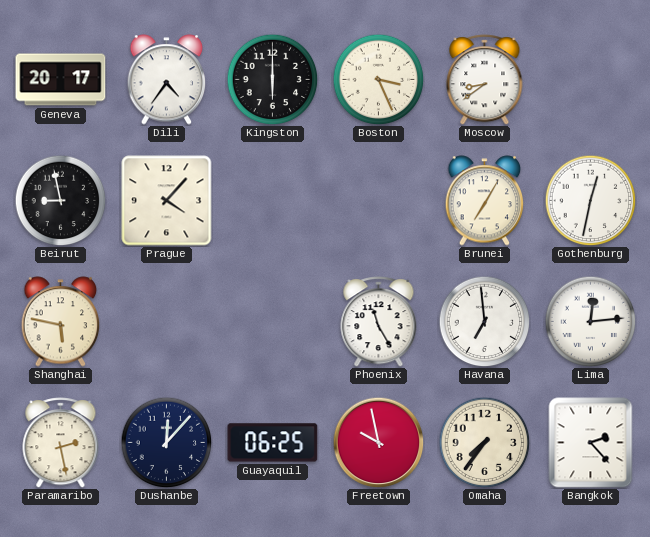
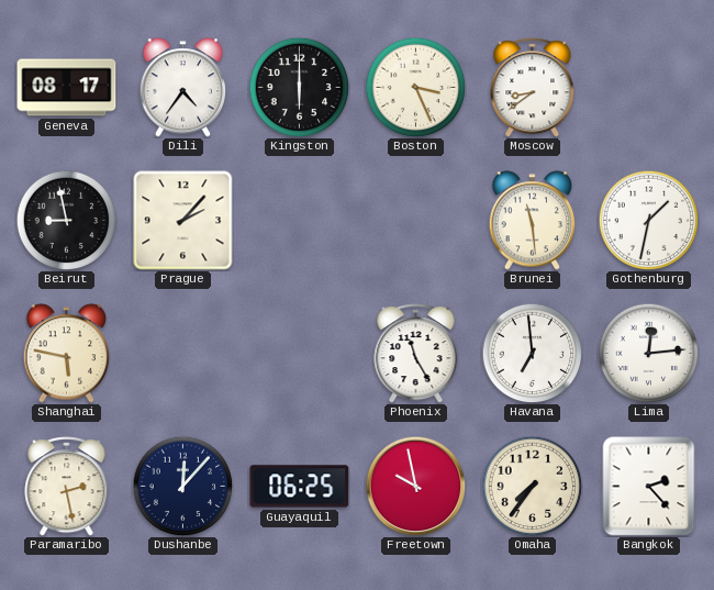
Geneva: 20:17 -> 08:17 (67, 88)
Prague: 4:07 -> 2:07 (183, 221)
Brunei: 7:05 -> 11:29 (533, 221)
Gothenburg: 12:32 -> 1:32 (648, 220)
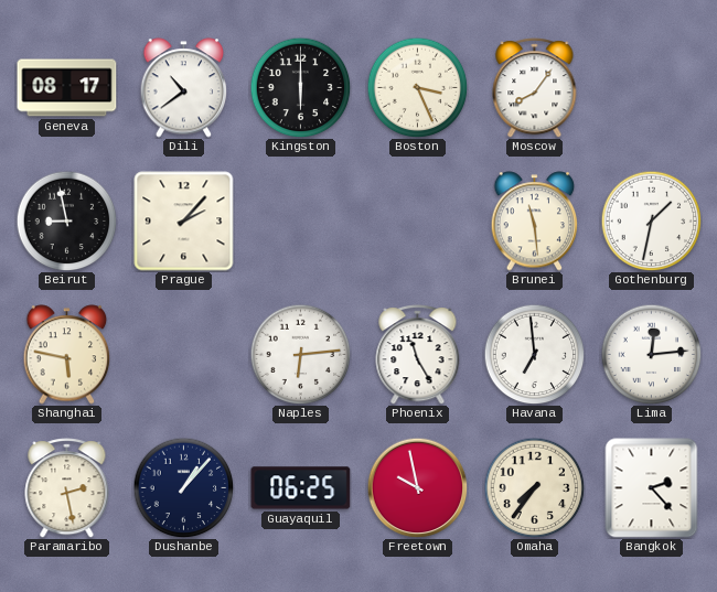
Dili: 4:36 -> 10:39 (184, 88)
Moscow: 8:39 -> 8:06 (535, 88)
Naples: none -> 6:14 (300, 354)
Dushanbe: 12:07 -> 1:07 (183, 487)
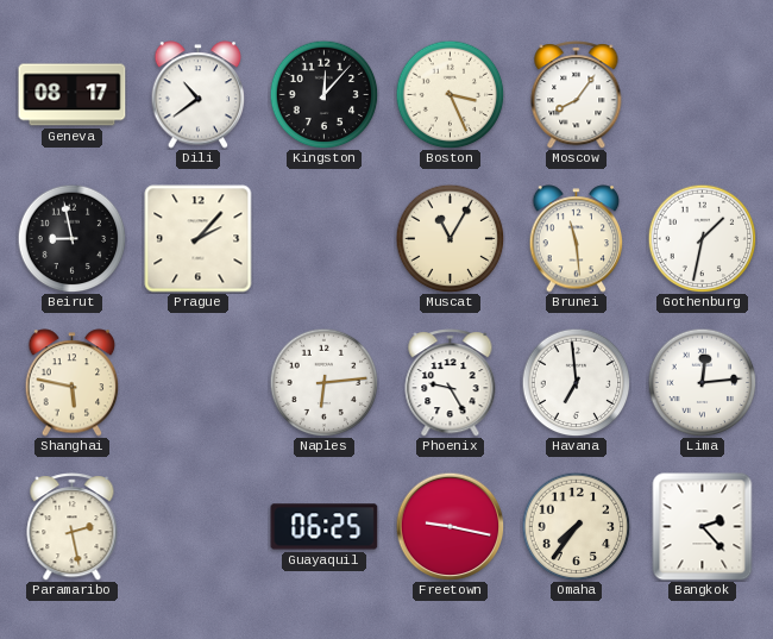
Kingston: 6:00 -> 12:07 (323, 94)
Muscat: none -> 11:05 (450, 238)
Phoenix: 11:25 -> 9:25 (451, 383)
Dushanbe: 1:07 -> none (183, 487)
Freetown: 9:58 -> 9:17 (450, 526)
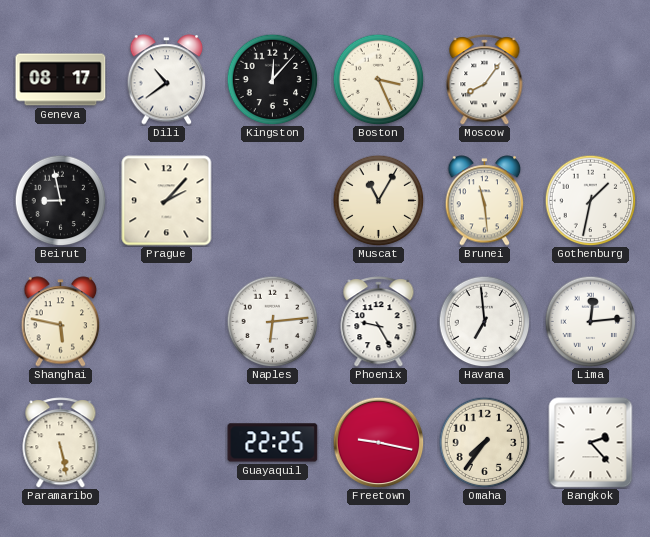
Paramaribo: 2:28 -> 5:28 (61, 443)
Guayaquil: 06:25 -> 22:25 (273, 443)
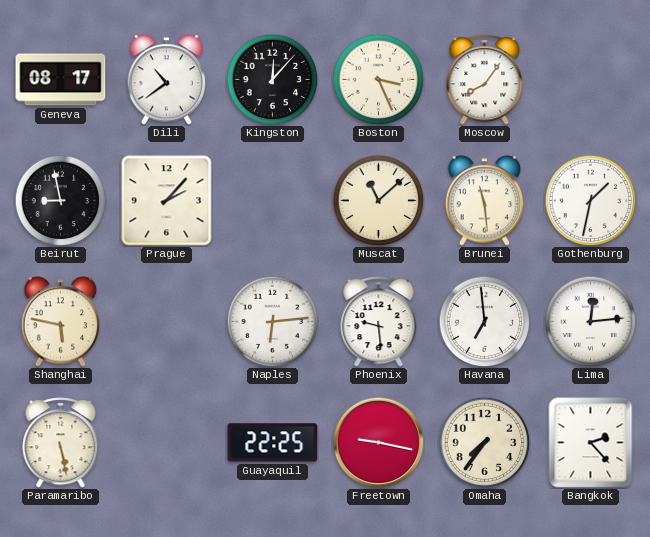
Muscat: 11:05 -> 11:08 (378, 200)
Phoenix: 9:25 -> 9:29 (379, 322)
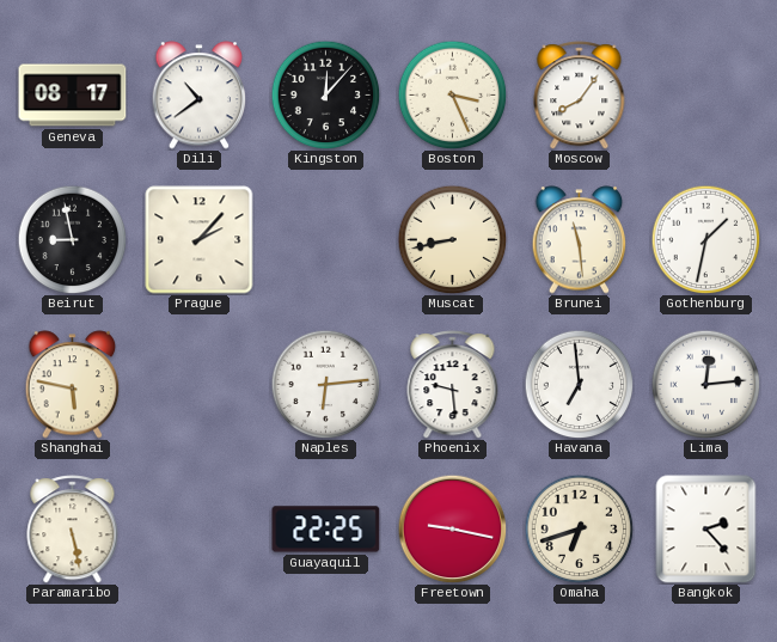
Muscat: 11:08 -> 8:43 (452, 239)
Omaha: 7:36 -> 6:42 (579, 528)
